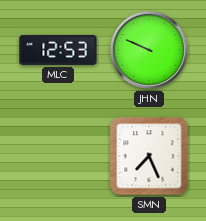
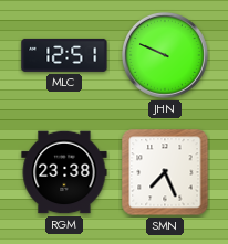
MLC: 12:53 -> 12:51 (64, 55)
RGM: none -> 23:38 (64, 172)
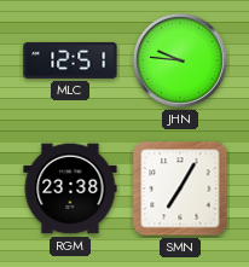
JHN: 9:49 -> 9:46 (181, 62)
SMN: 7:26 -> 7:05 (180, 188)
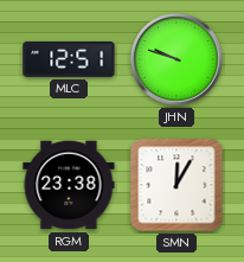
JHN: 9:46 -> 9:48 (178, 60)
SMN: 7:05 -> 12:05 (176, 185)
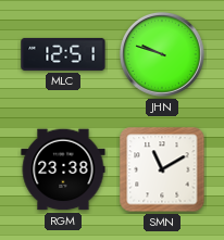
SMN: 12:05 -> 11:10 (162, 169)
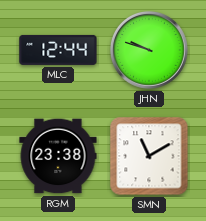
MLC: 12:51 -> 12:44 (58, 50)
